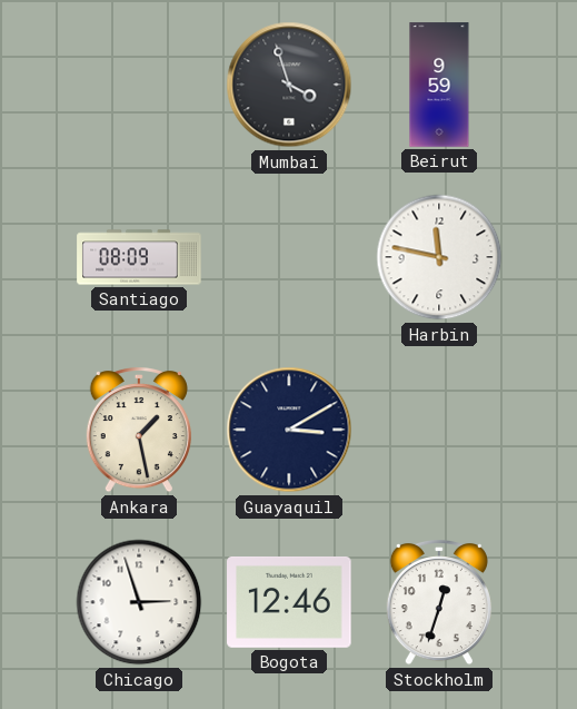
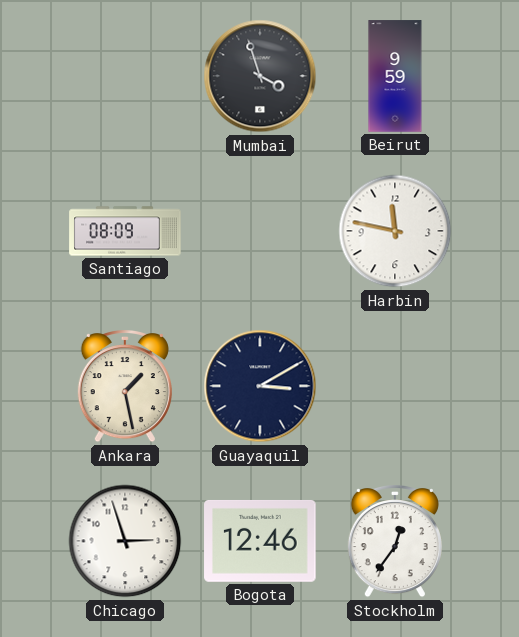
Stockholm: 12:33 -> 12:36 (395, 542)
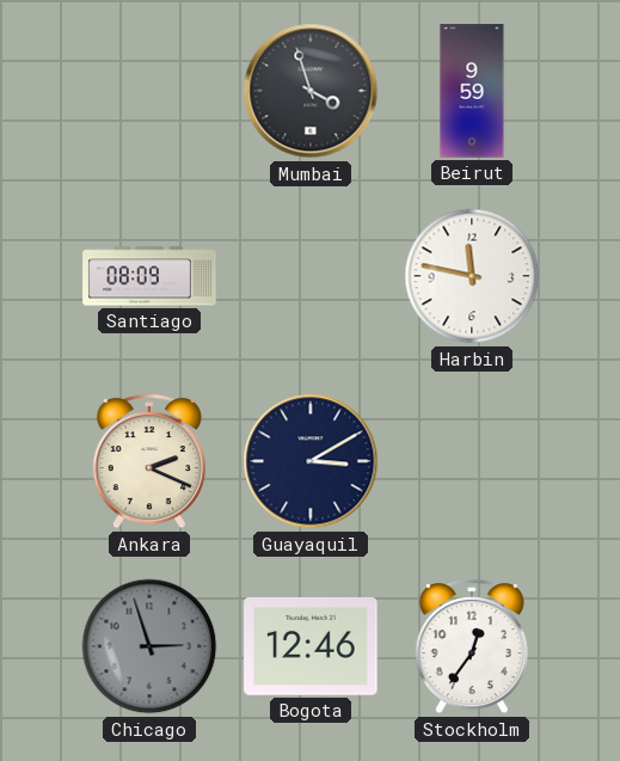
Ankara: 1:28 -> 2:19 (149, 462)
Chicago dial: white -> grey (149, 646)
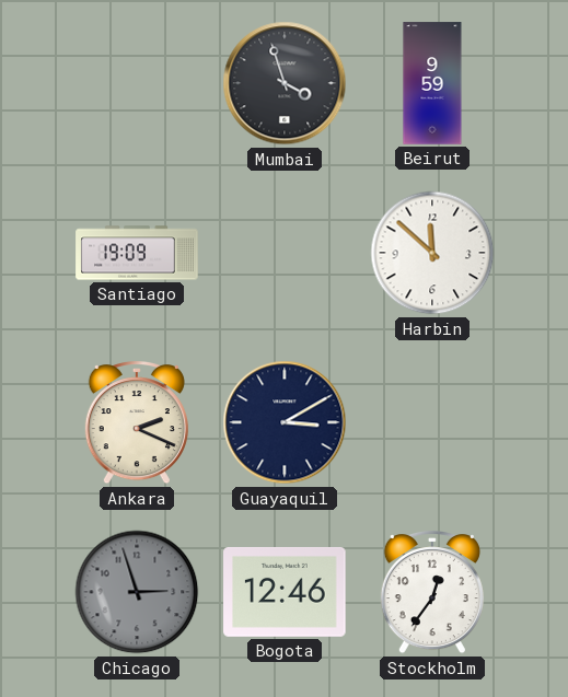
Santiago: 08:09 -> 19:09 (137, 253)
Harbin: 11:47 -> 11:52 (432, 253)
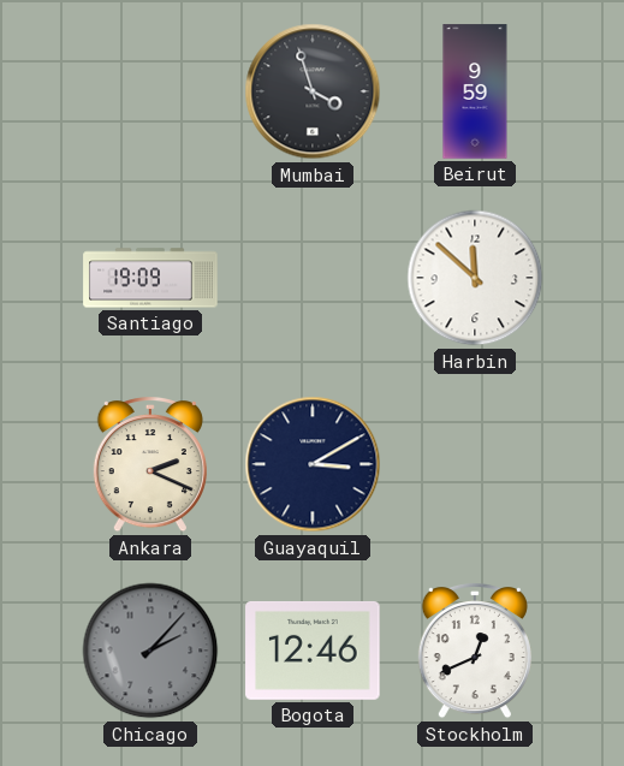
Chicago: 2:57 -> 2:07 (150, 651)
Stockholm: 12:36 -> 12:41 (475, 652)
